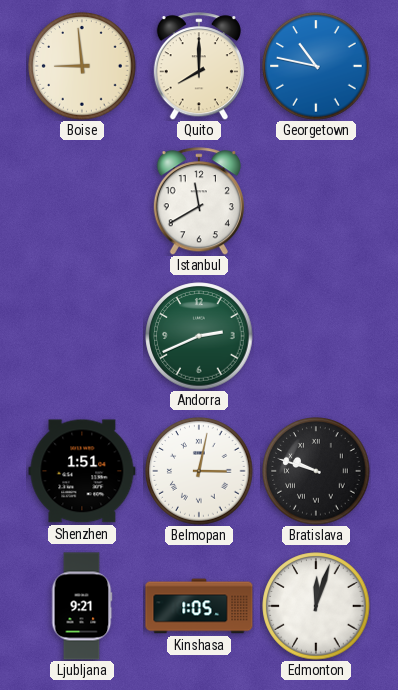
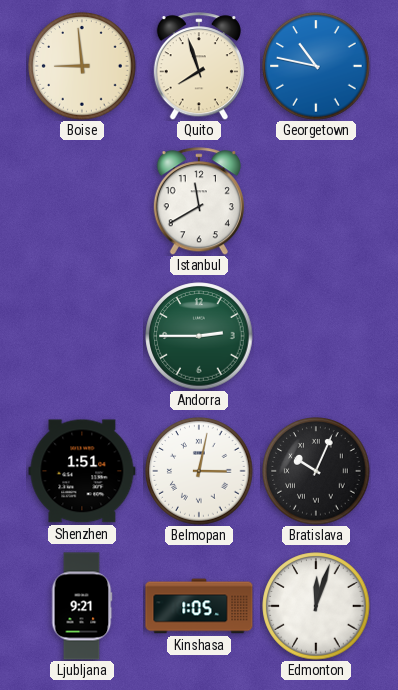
Quito: 8:00 -> 7:57 (199, 66)
Andorra: 2:41 -> 2:45 (199, 336)
Bratislava: 9:48 -> 10:04 (316, 471)
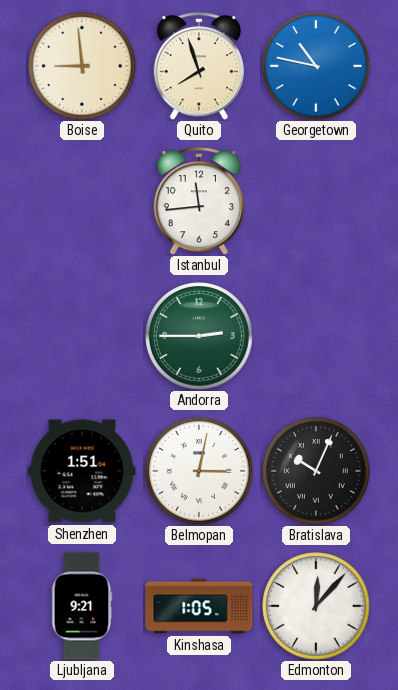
Istanbul: 11:40 -> 11:44 (199, 201)
Edmonton: 12:03 -> 12:07 (316, 606)
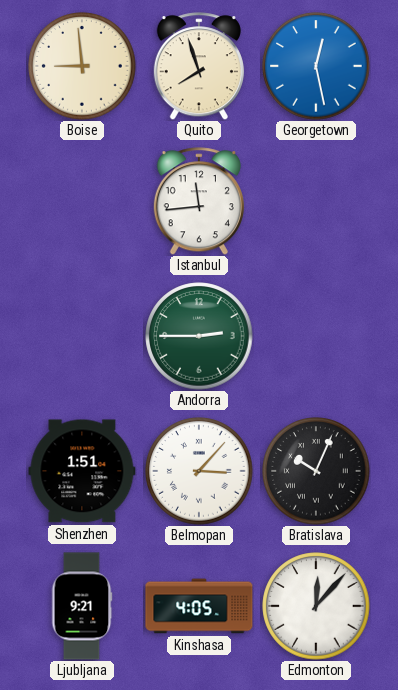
Georgetown: 10:47 -> 12:28 (316, 66)
Belmopan: 3:02 -> 3:07 (199, 471)
Kinshasa: 1:05 -> 4:05 (199, 606)
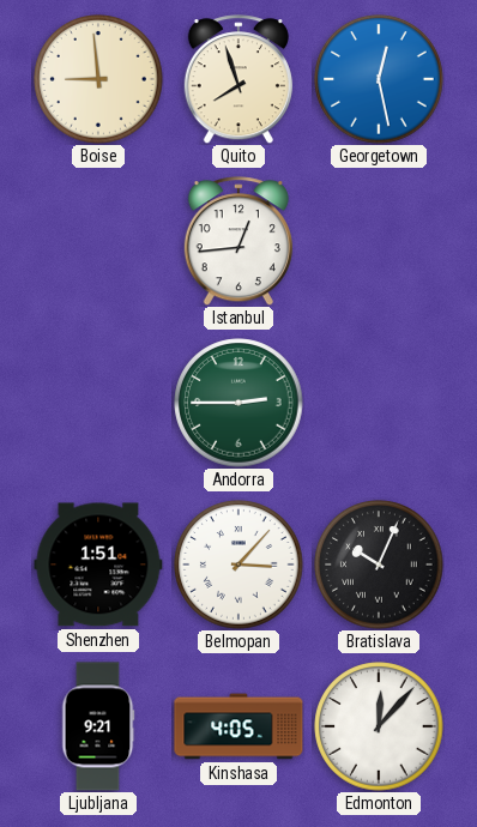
Istanbul: 11:44 -> 12:44 (238, 241)
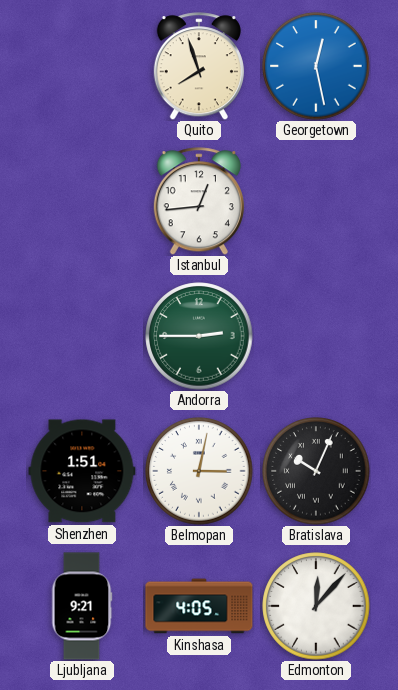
Boise: 8:59 -> none (98, 79)
Belmopan: 3:07 -> 3:02 (199, 471)
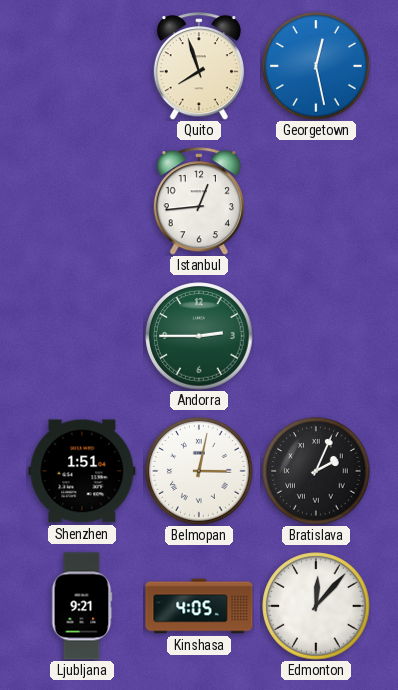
Bratislava: 10:04 -> 2:04 (316, 471)
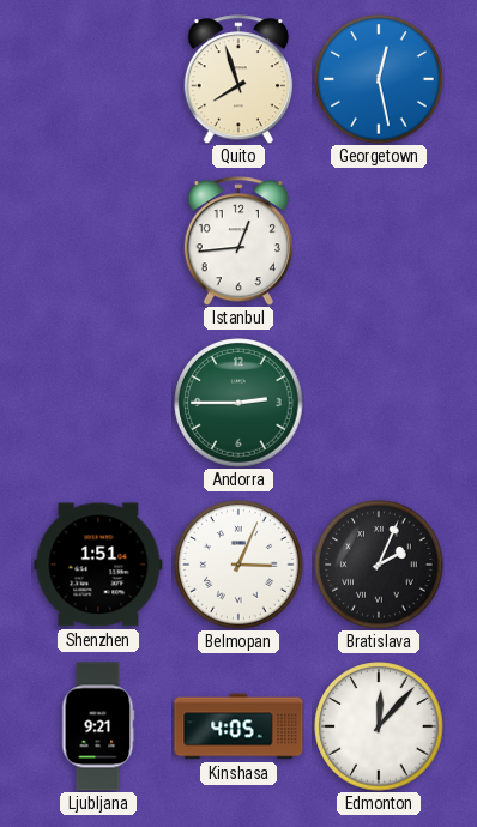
Belmopan: 3:02 -> 3:04 (238, 565)
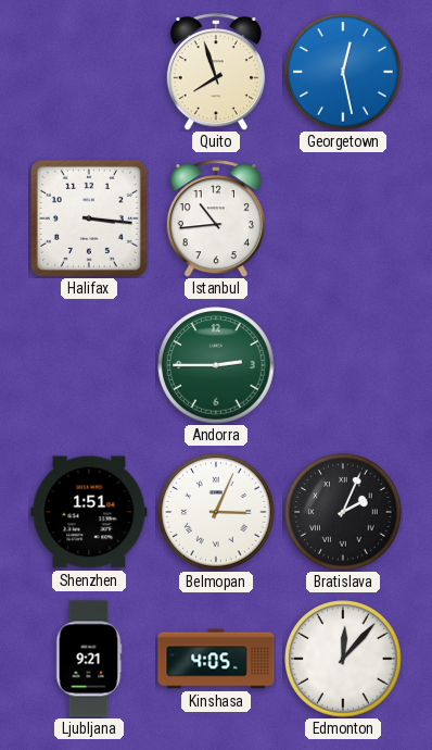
Halifax: none -> 3:16 (89, 218)
Istanbul: 12:44 -> 10:44 (216, 218)
